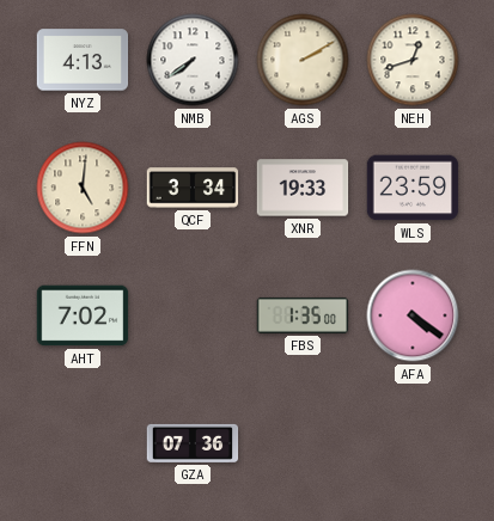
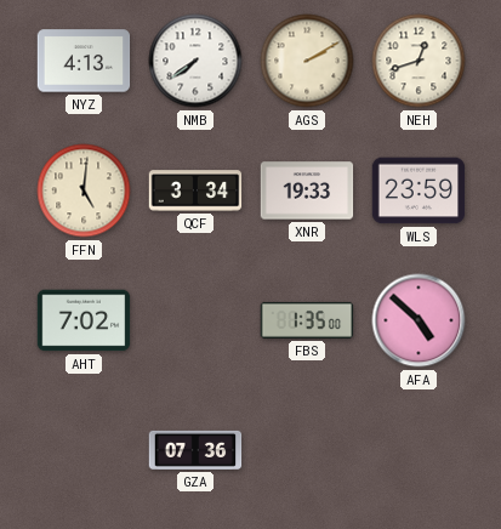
AFA: 4:21 -> 4:52 (419, 320)
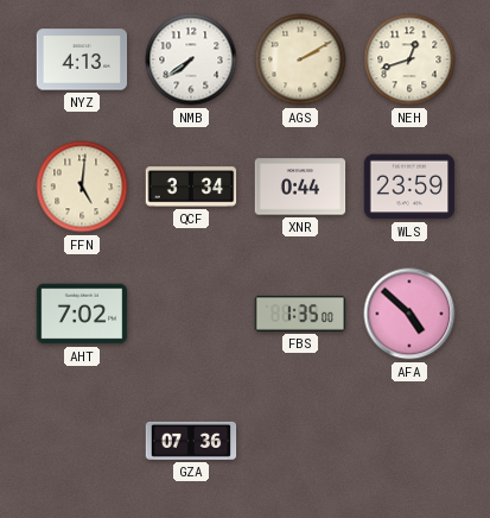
XNR: 19:33 -> 0:44 (300, 187)
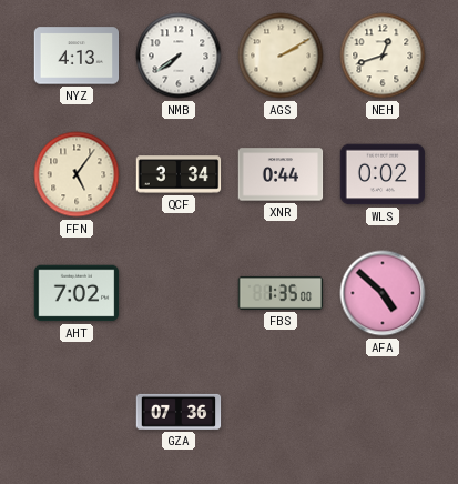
FFN: 5:01 -> 5:06 (77, 174)
WLS: 23:59 -> 0:02 (383, 174)
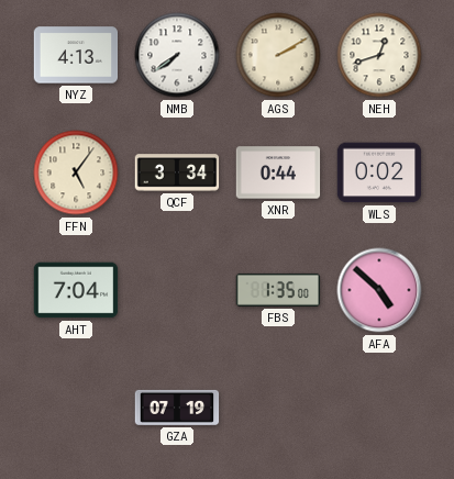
AHT: 7:02 -> 7:04 (76, 290)
GZA: 07:36 -> 07:19 (177, 408)
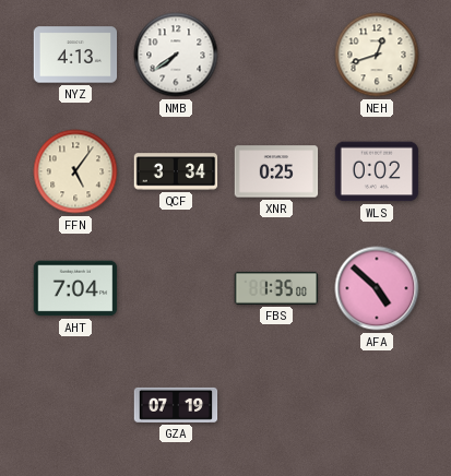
AGS: 2:10 -> none (278, 55)
XNR: 0:44 -> 0:25 (276, 171)
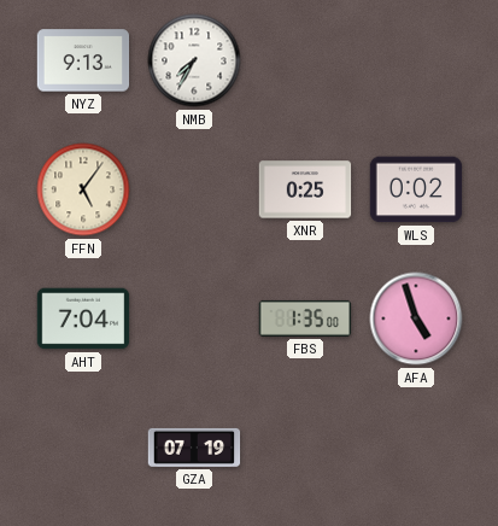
NYZ: 4:13 -> 9:13 (83, 60)
NMB: 7:39 -> 7:35 (194, 60)
NEH: 12:42 -> none (377, 55)
QCF: 3:34 -> none (176, 171)
AFA: 4:52 -> 4:57 (416, 318)
